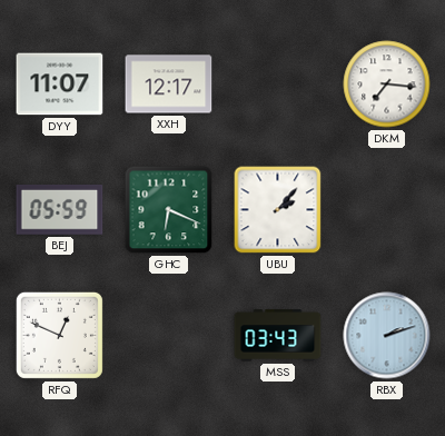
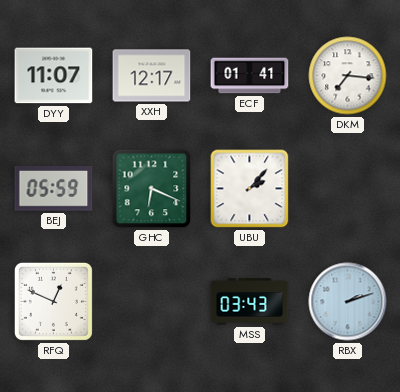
ECF: none -> 01:41 (250, 76)
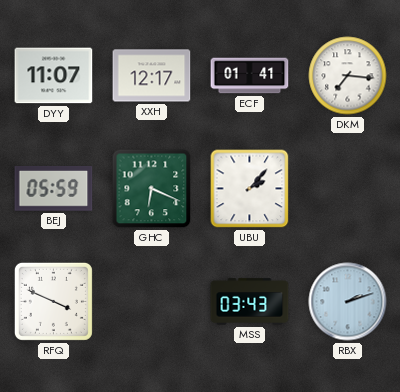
RFQ: 12:49 -> 3:49 (53, 301)
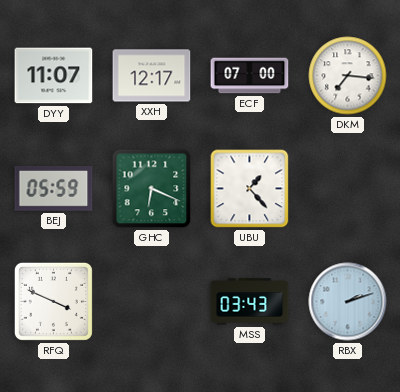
ECF: 01:41 -> 07:00 (250, 76)
UBU: 2:07 -> 1:23 (250, 189)
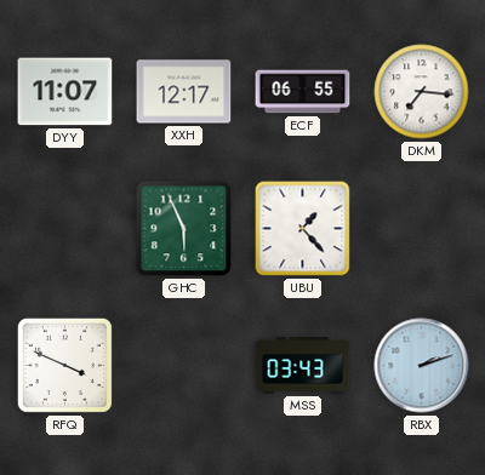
ECF: 07:00 -> 06:55 (303, 92)
BEJ: 05:59 -> none (54, 189)
GHC: 6:19 -> 5:56 (184, 229)
